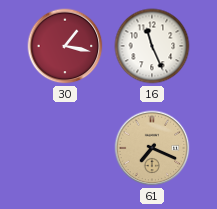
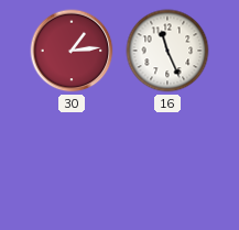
30: 1:17 -> 1:14 (72, 51)
61: 7:19 -> none (152, 148)
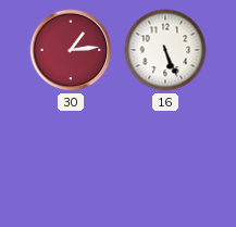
16: 11:26 -> 5:26 (165, 50)
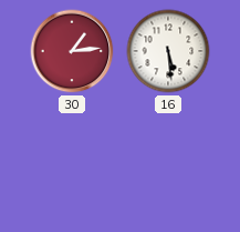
16: 5:26 -> 5:29 (168, 51)
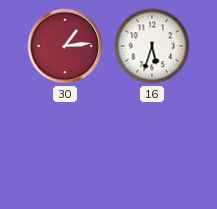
16: 5:29 -> 5:33 (152, 46)
